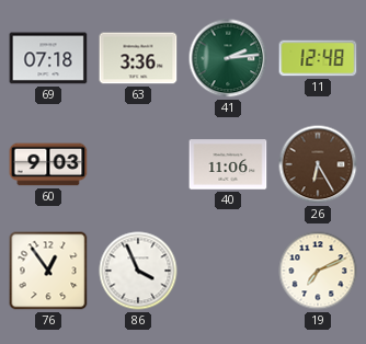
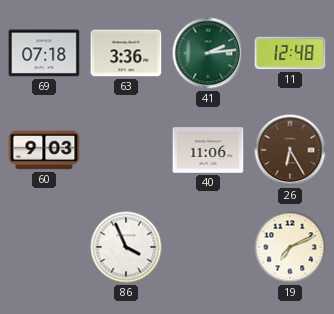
76: 12:54 -> none (48, 271)
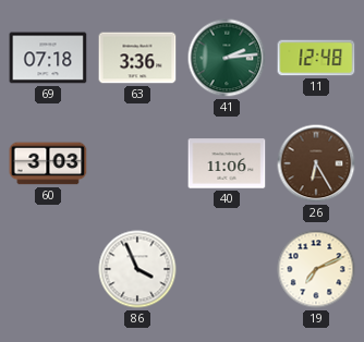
60: 9:03 -> 3:03 (48, 163)
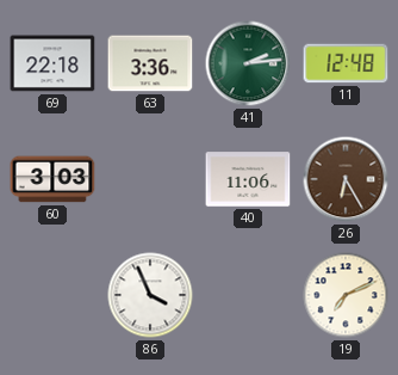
69: 07:18 -> 22:18 (52, 63)
